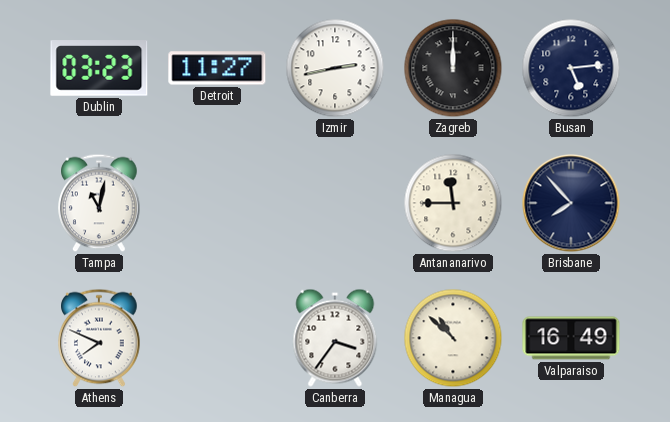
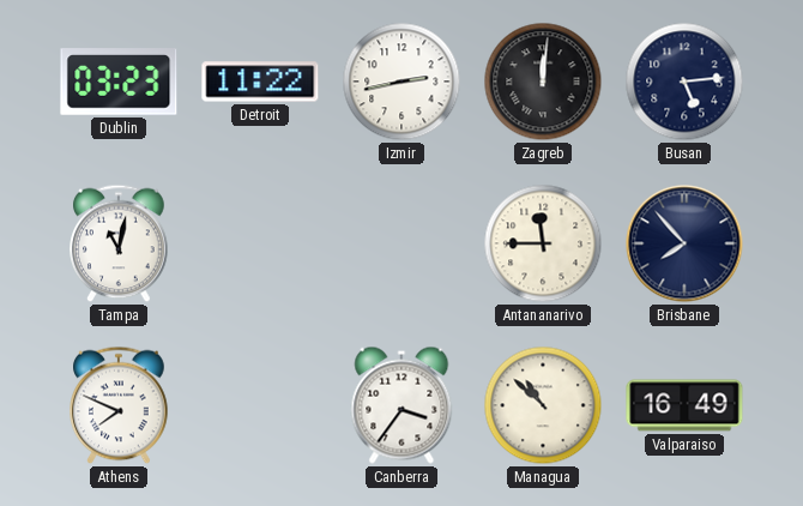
Detroit: 11:27 -> 11:22 (260, 82)
Zagreb: 12:00 -> 12:01 (543, 82)
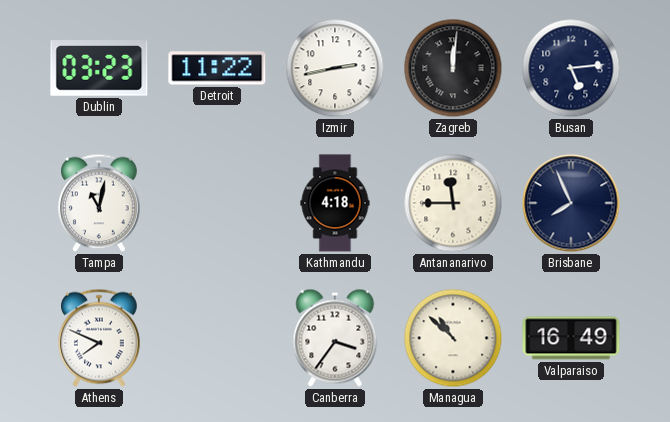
Kathmandu: none -> 4:18 (335, 203)
Brisbane: 7:53 -> 7:56 (571, 203)
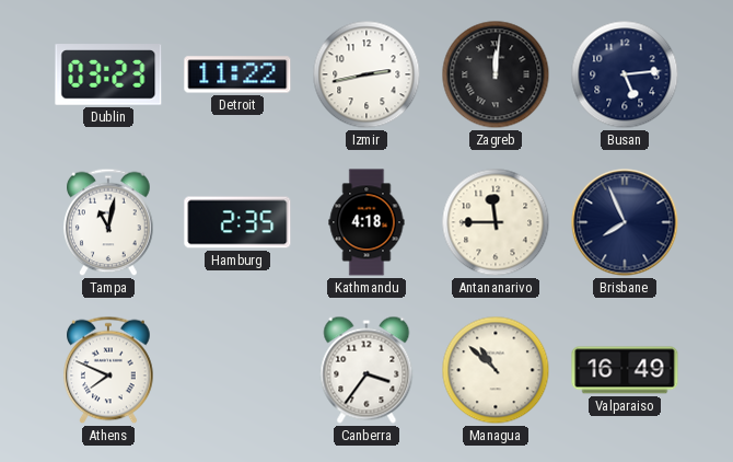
Hamburg: none -> 2:35 (237, 222)
